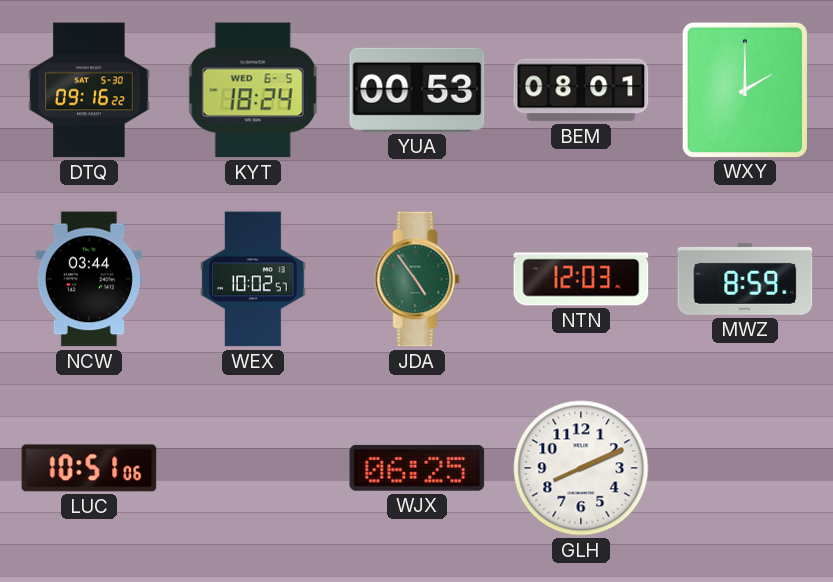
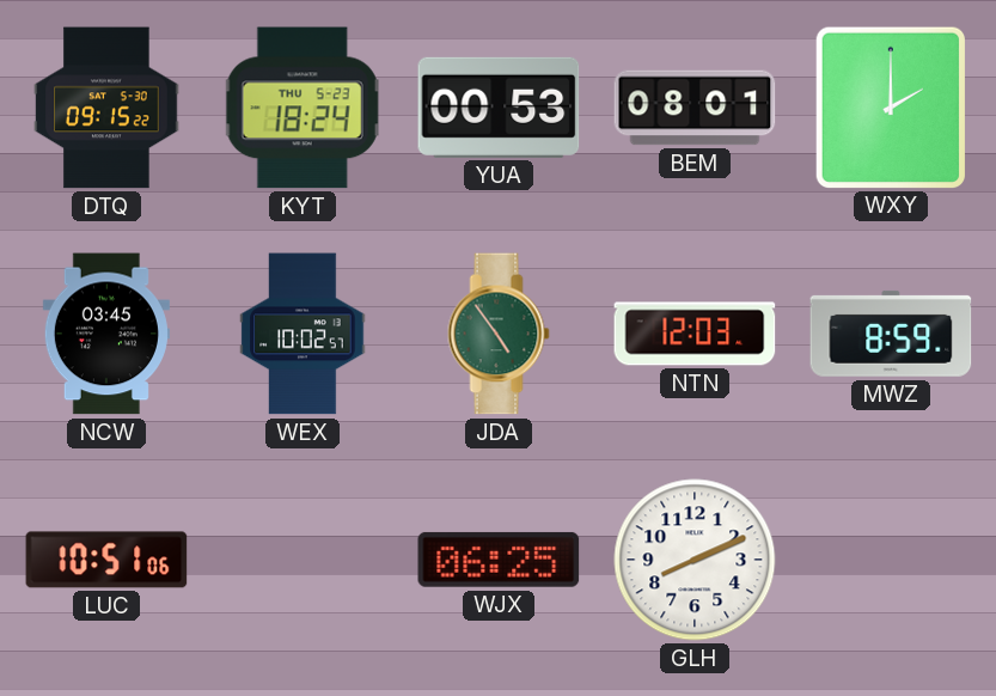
DTQ: 09:16 -> 09:15 (106, 108)
KYT date: WED 6-5 -> THU 5-23 (303, 108)
NCW: 03:44 -> 03:45 (106, 334)
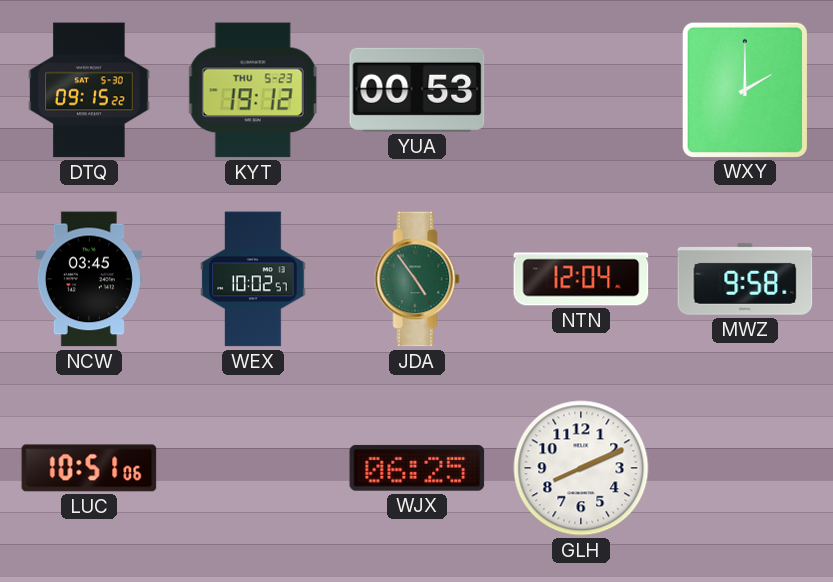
KYT: 18:24 -> 19:12 (253, 90)
BEM: 08:01 -> none (695, 108)
NTN: 12:03 -> 12:04 (581, 279)
MWZ: 8:59 -> 9:58 (745, 279)
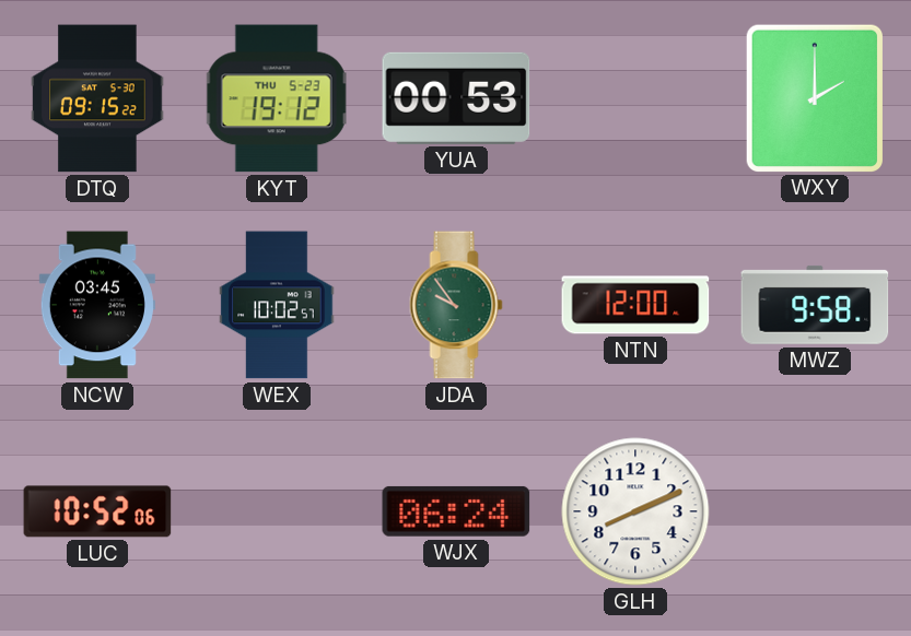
JDA: 4:54 -> 9:54 (456, 305)
NTN: 12:04 -> 12:00 (635, 305)
LUC: 10:51 -> 10:52 (97, 511)
WJX: 06:25 -> 06:24 (456, 511)
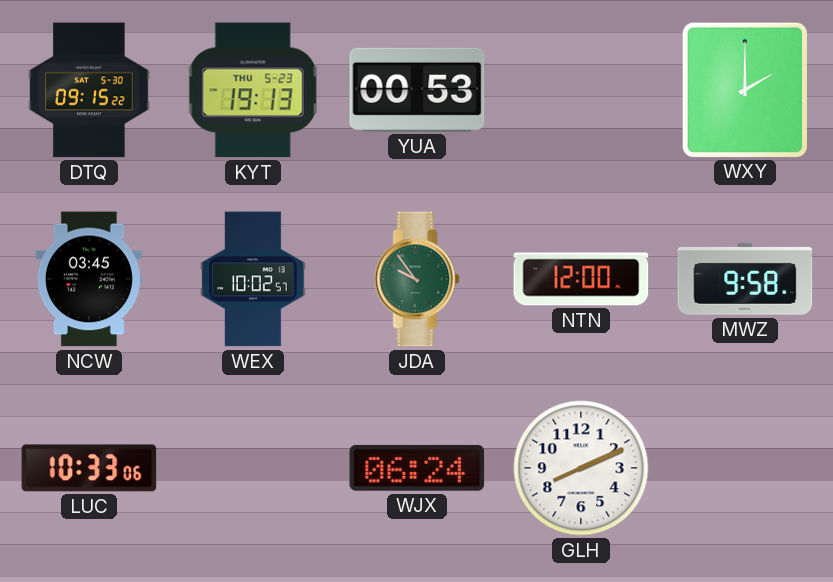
KYT: 19:12 -> 19:13 (253, 90)
LUC: 10:52 -> 10:33 (89, 468)
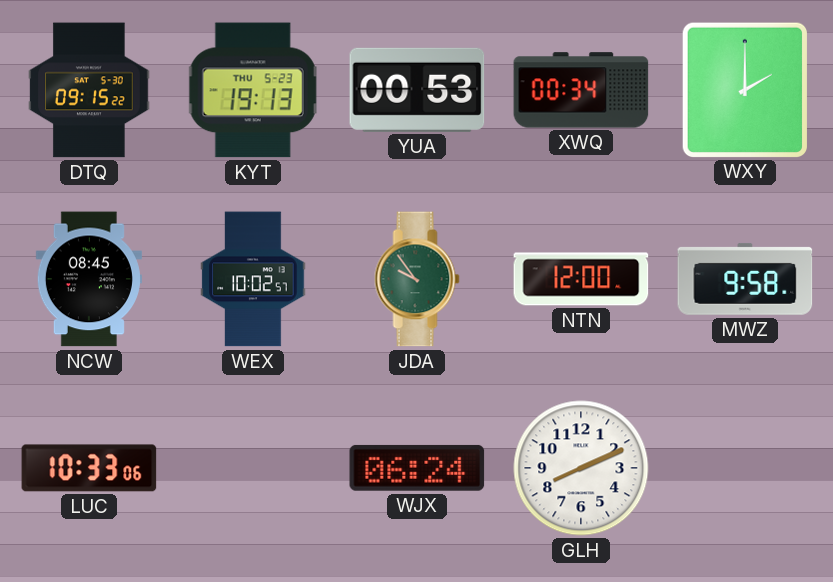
XWQ: none -> 00:34 (581, 90)
NCW: 03:45 -> 08:45 (89, 279)
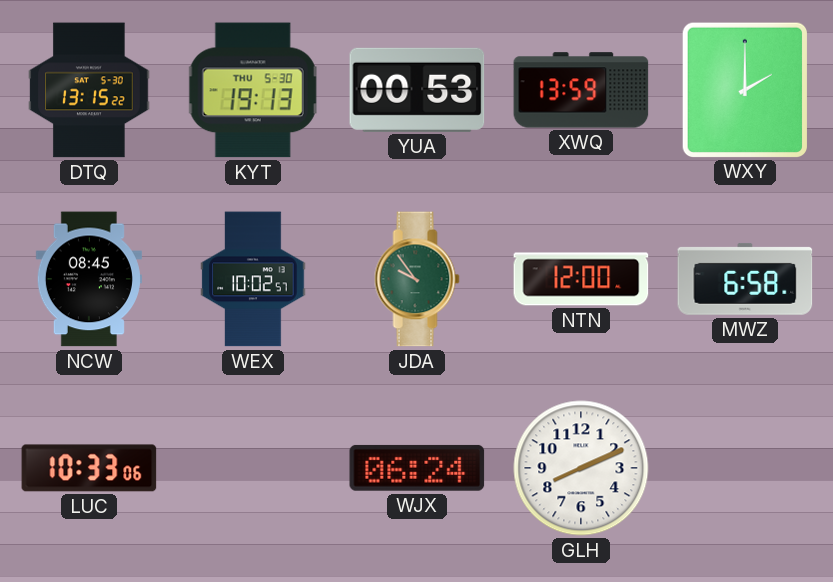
DTQ: 09:15 -> 13:15 (89, 90)
KYT date: THU 5-23 -> THU 5-30 (253, 90)
XWQ: 00:34 -> 13:59 (581, 90)
MWZ: 9:58 -> 6:58 (745, 279)
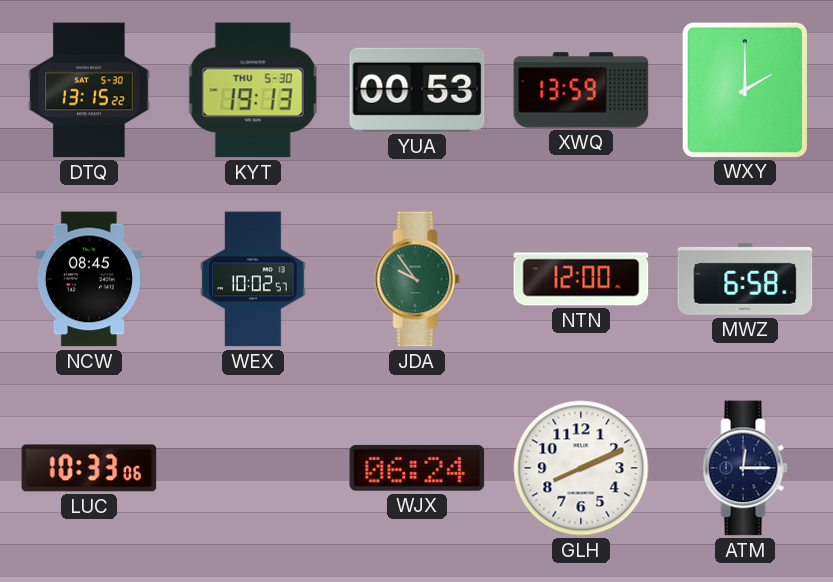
ATM: none -> 12:15 (745, 468)
